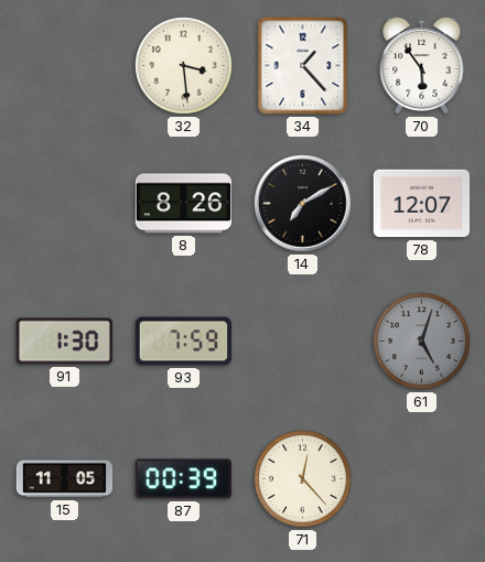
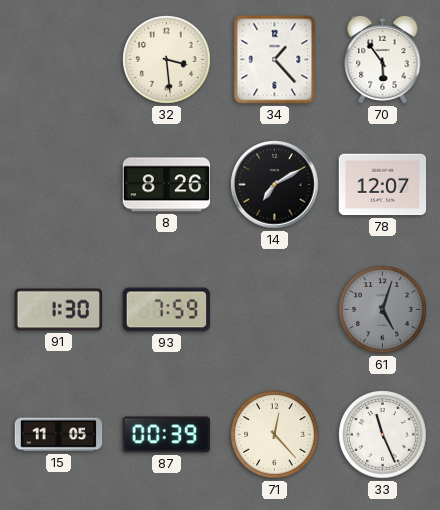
33: none -> 11:26 (383, 435)
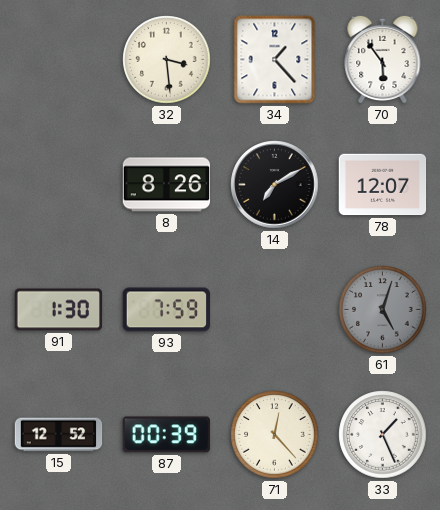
15: 11:05 -> 12:52 (59, 435)
33: 11:26 -> 1:26 (383, 435)
